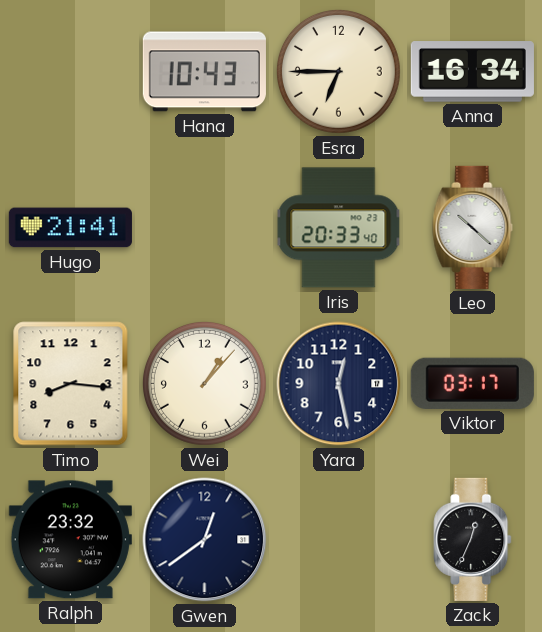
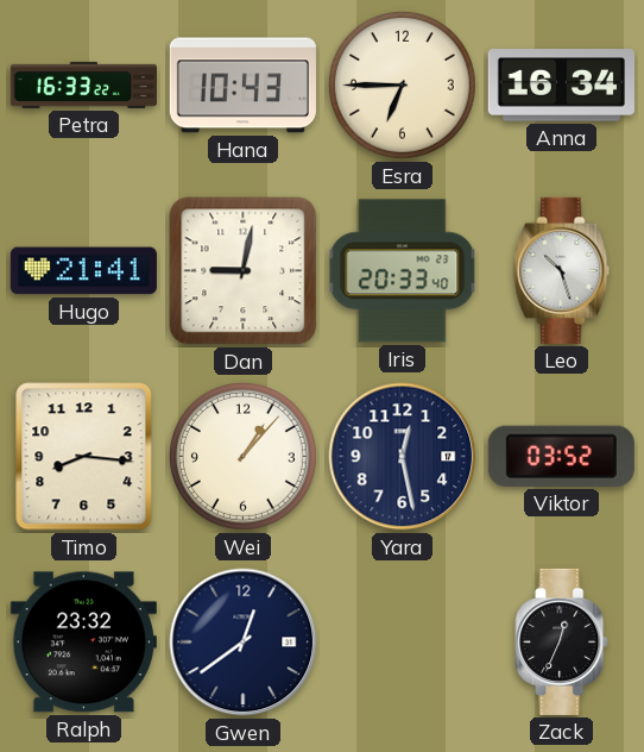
Petra: none -> 16:33 (83, 84)
Dan: none -> 9:02 (244, 271)
Leo: 10:22 -> 10:27 (562, 270)
Viktor: 03:17 -> 03:52 (561, 456)
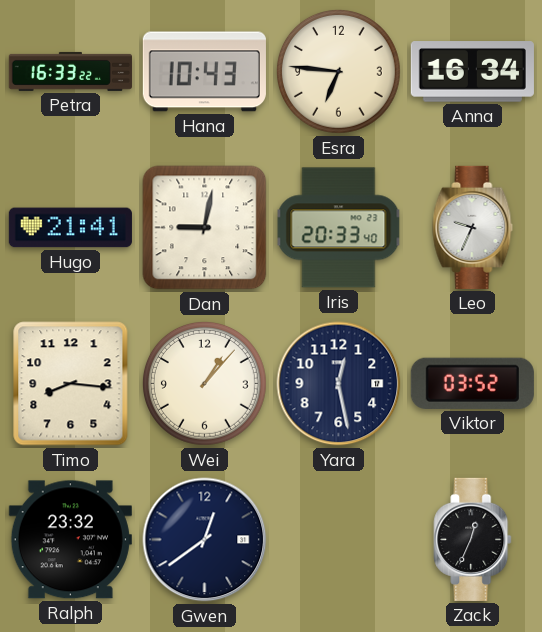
Esra: 6:45 -> 6:46 (338, 71)
Leo: 10:27 -> 9:34 (473, 227)
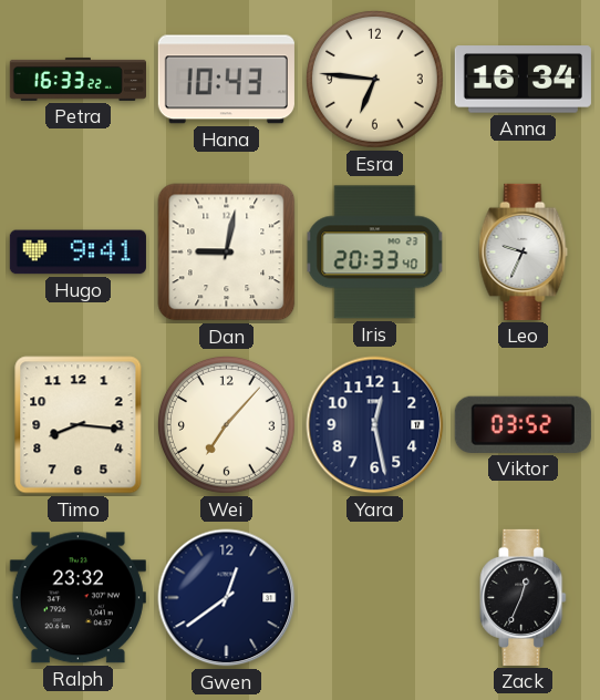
Hugo: 21:41 -> 9:41 (77, 253)
Wei: 1:07 -> 7:07 (226, 424)
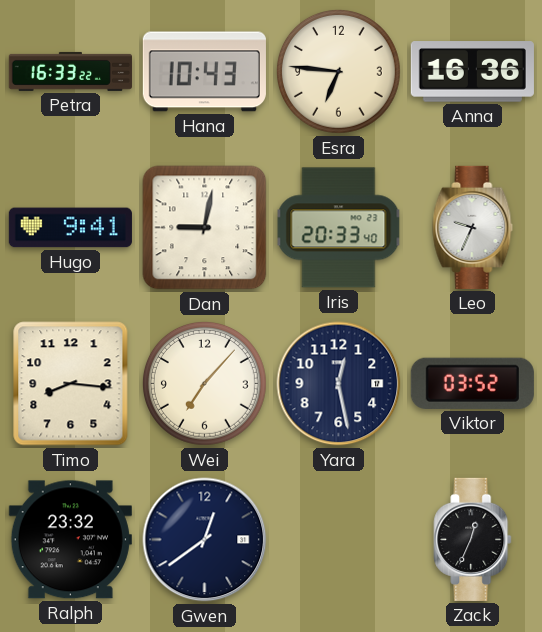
Anna: 16:34 -> 16:36 (472, 72)
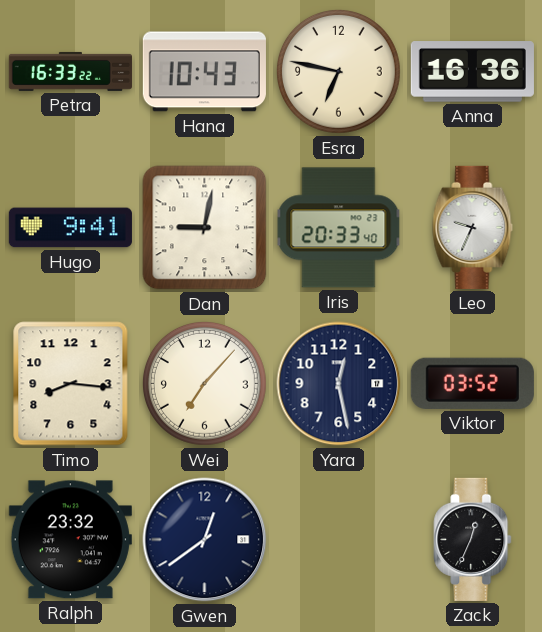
Esra: 6:46 -> 6:47 (338, 71)
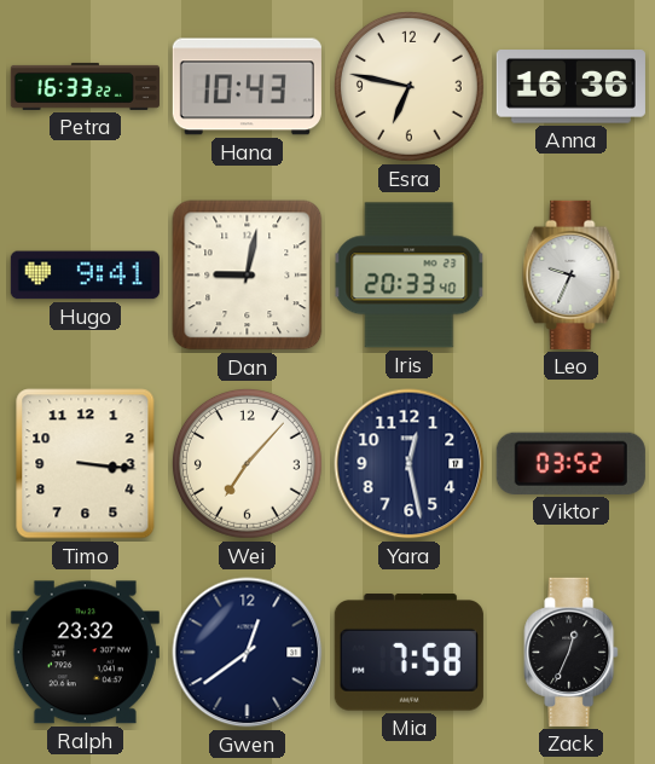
Timo: 8:16 -> 3:16 (86, 464)
Mia: none -> 7:58 (408, 653)
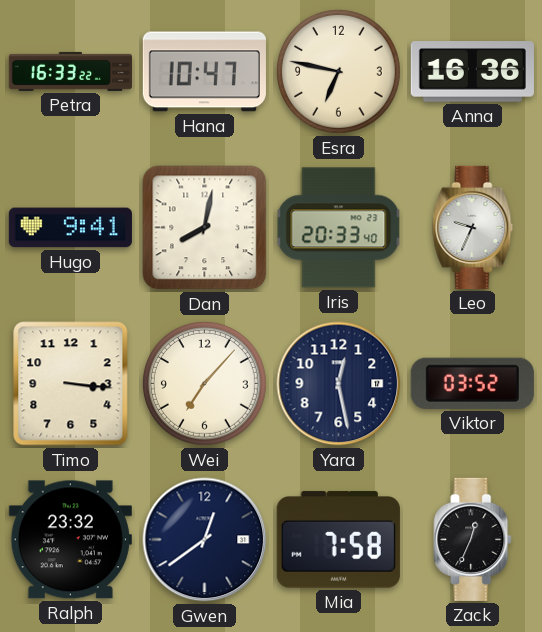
Hana: 10:43 -> 10:47 (204, 72)
Dan: 9:02 -> 8:02 (205, 228)
